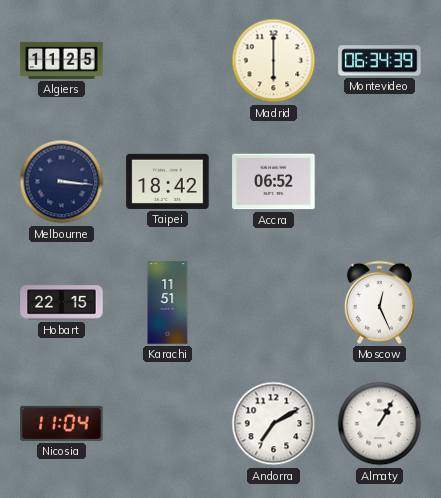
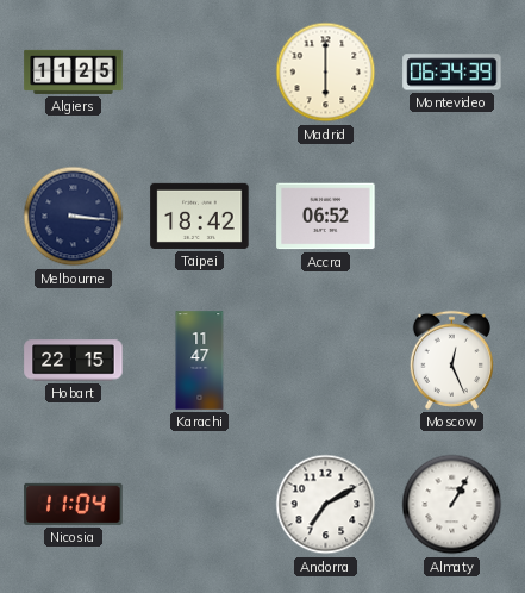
Karachi: 11:51 -> 11:47 (200, 361)
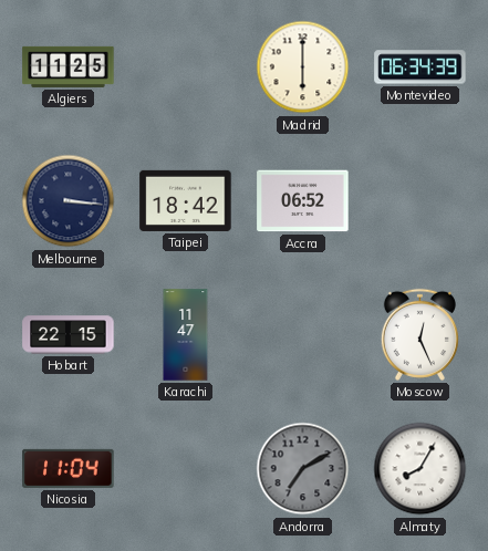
Andorra dial: white -> grey (303, 469)
Almaty: 1:05 -> 8:05 (420, 469)
